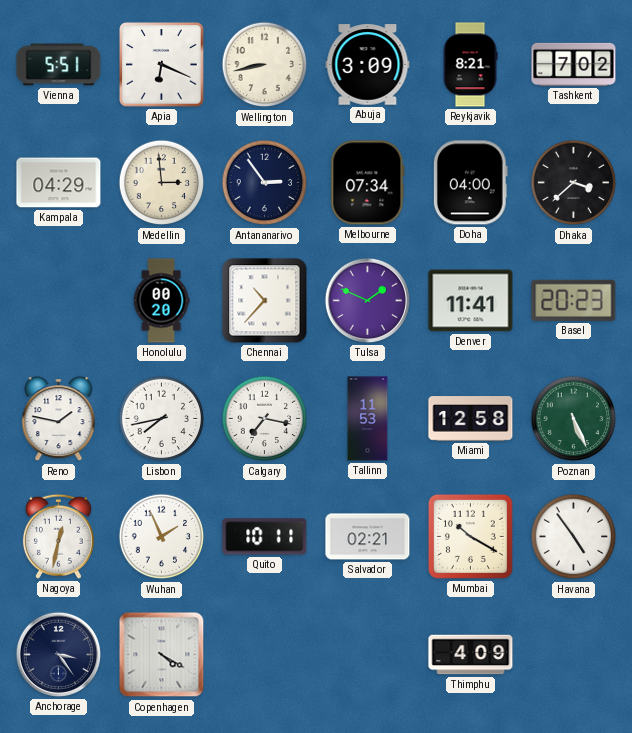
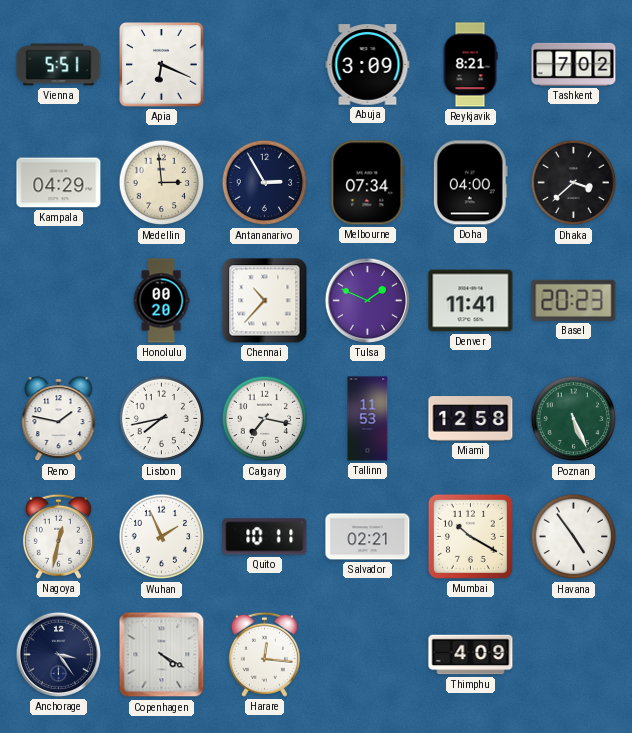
Wellington: 8:43 -> none (265, 65)
Antananarivo: 2:54 -> 2:55 (265, 183)
Harare: none -> 12:16 (264, 654)
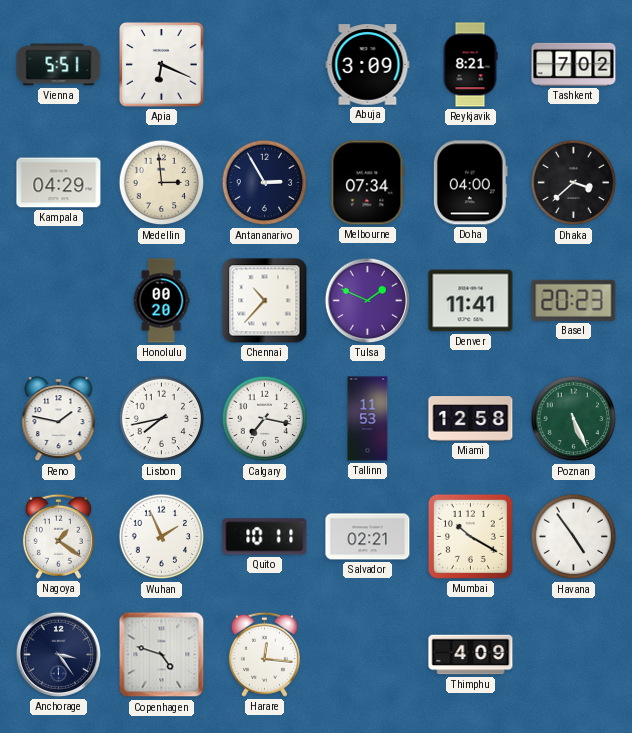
Nagoya: 12:32 -> 1:21 (58, 536)
Copenhagen: 4:20 -> 4:48 (162, 655)
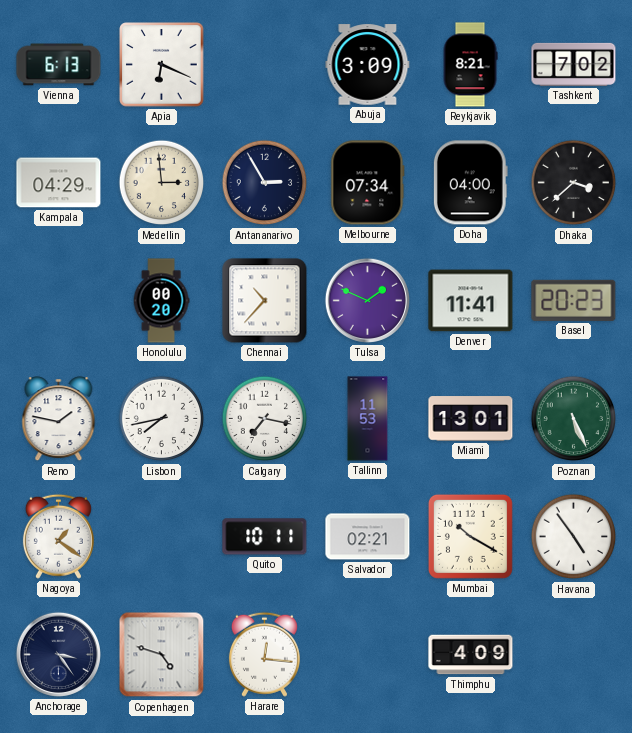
Vienna: 5:51 -> 6:13 (59, 65)
Miami: 12:58 -> 13:01 (471, 419)
Wuhan: 1:56 -> none (162, 537)
